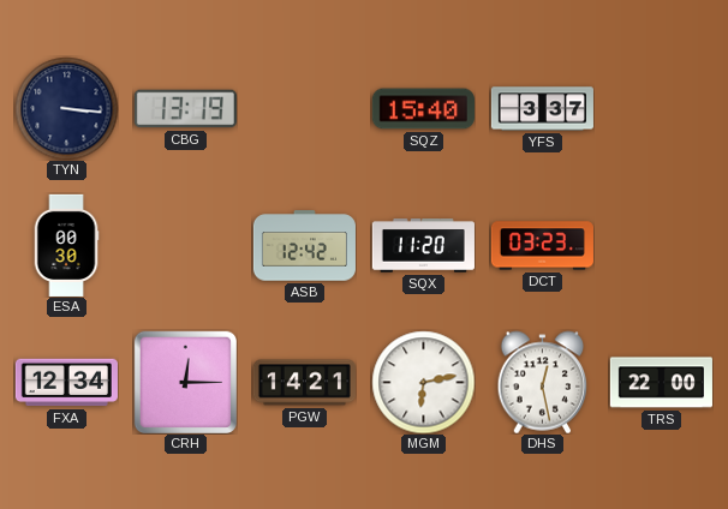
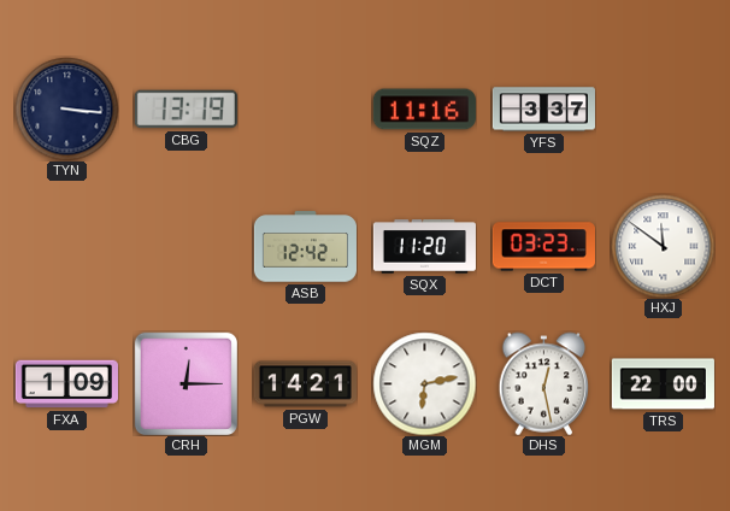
SQZ: 15:40 -> 11:16 (424, 110)
ESA: 00:30 -> none (66, 245)
HXJ: none -> 11:51 (663, 246)
FXA: 12:34 -> 1:09 (66, 384)
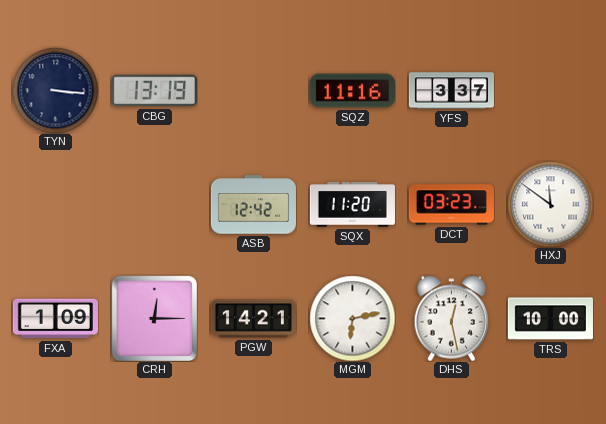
TRS: 22:00 -> 10:00 (550, 319)
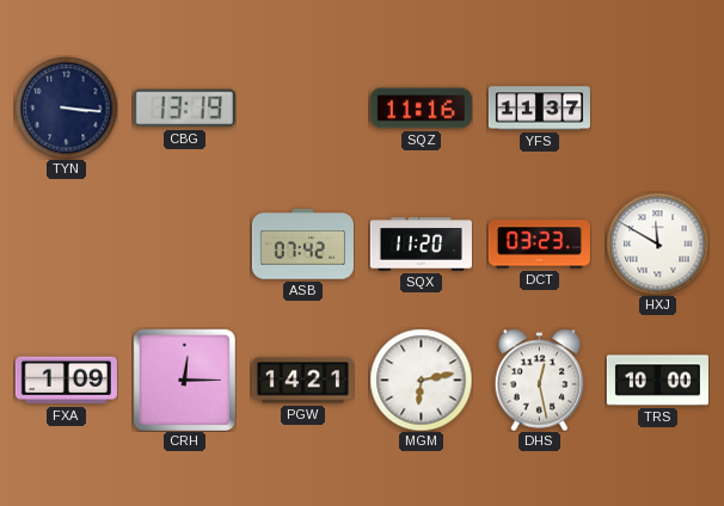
YFS: 3:37 -> 11:37 (539, 109)
ASB: 12:42 -> 07:42 (302, 245)
HXJ: 11:51 -> 11:50 (657, 243)
